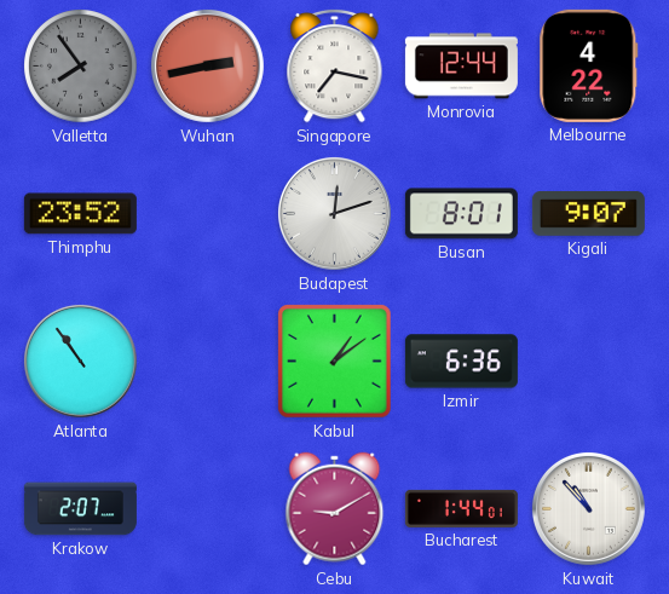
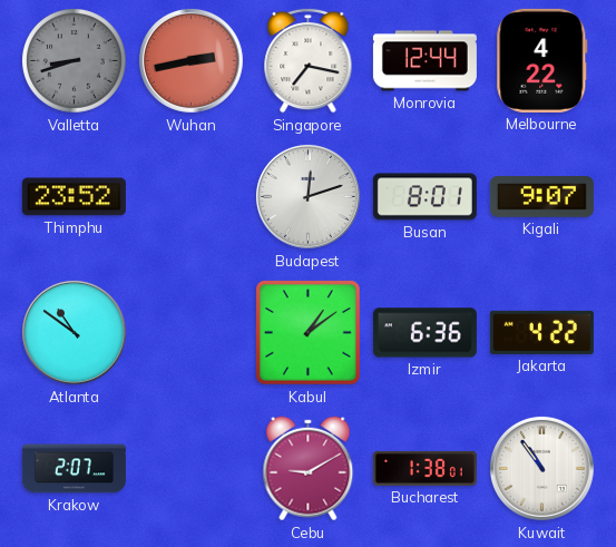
Valletta: 7:54 -> 8:42 (75, 61)
Atlanta: 10:54 -> 10:51 (74, 332)
Jakarta: none -> 4:22 (541, 332)
Bucharest: 1:44 -> 1:38 (424, 468)
Kuwait: 10:53 -> 10:54 (541, 468)
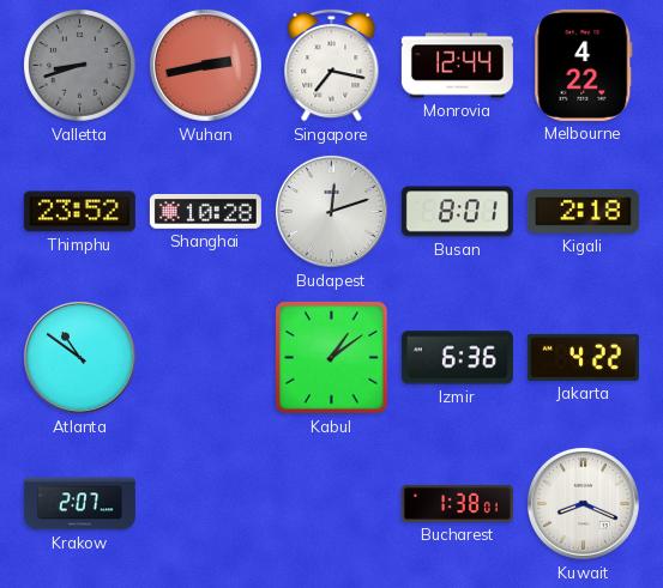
Shanghai: none -> 10:28 (205, 212)
Kigali: 9:07 -> 2:18 (583, 212)
Cebu: 9:10 -> none (309, 469)
Kuwait: 10:54 -> 8:19 (583, 503)
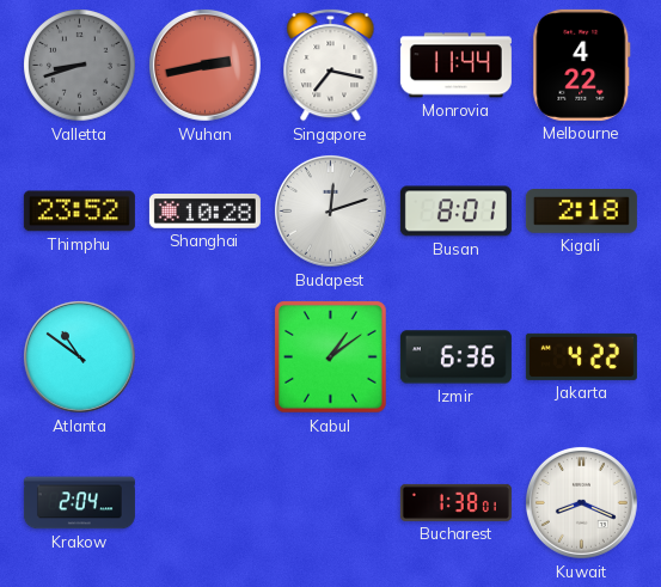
Monrovia: 12:44 -> 11:44 (455, 66)
Krakow: 2:07 -> 2:04 (79, 503)
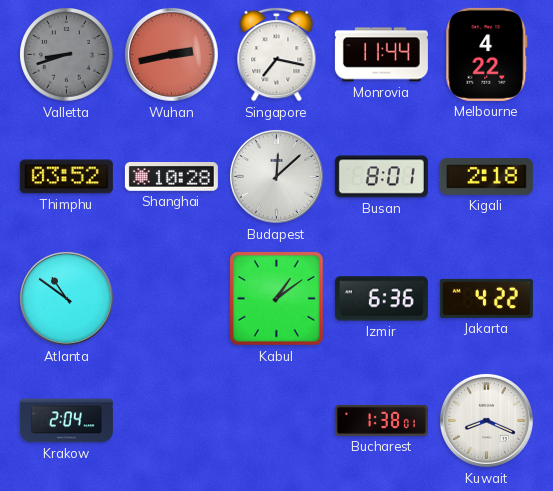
Thimphu: 23:52 -> 03:52 (66, 177)
Budapest: 12:12 -> 12:08 (276, 176)
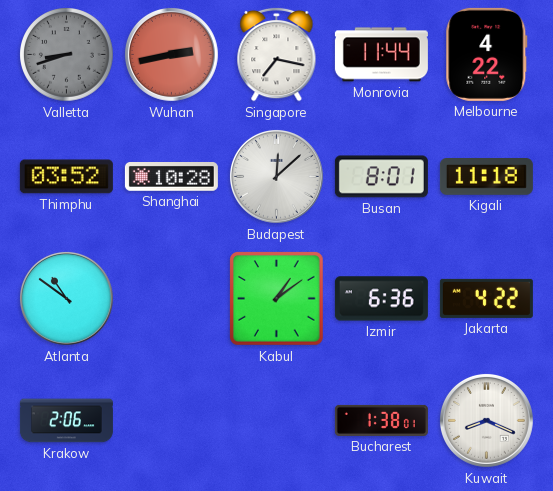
Kigali: 2:18 -> 11:18 (486, 177)
Krakow: 2:04 -> 2:06 (66, 421)
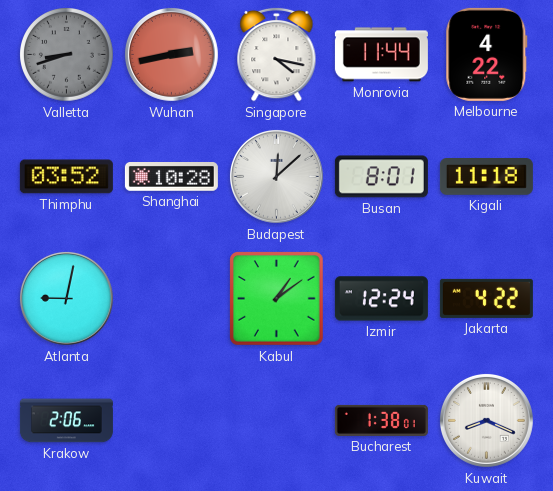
Singapore: 7:17 -> 4:17 (277, 54)
Atlanta: 10:51 -> 9:02 (66, 298)
Izmir: 6:36 -> 12:24 (381, 299)
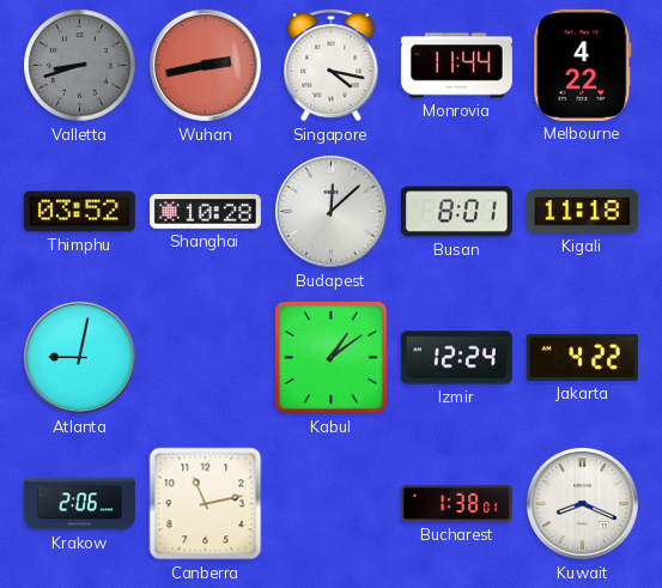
Canberra: none -> 11:13 (206, 504)
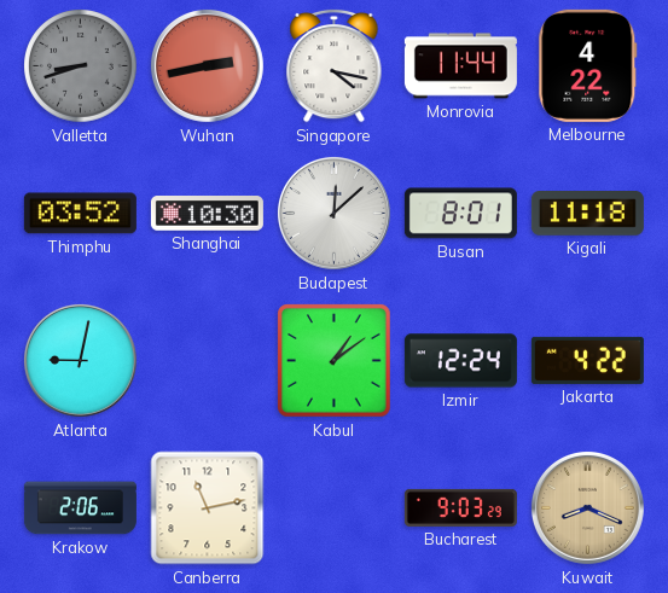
Shanghai: 10:28 -> 10:30 (207, 214)
Bucharest: 1:38 -> 9:03 (460, 507)
Kuwait dial: white -> champagne (587, 507)
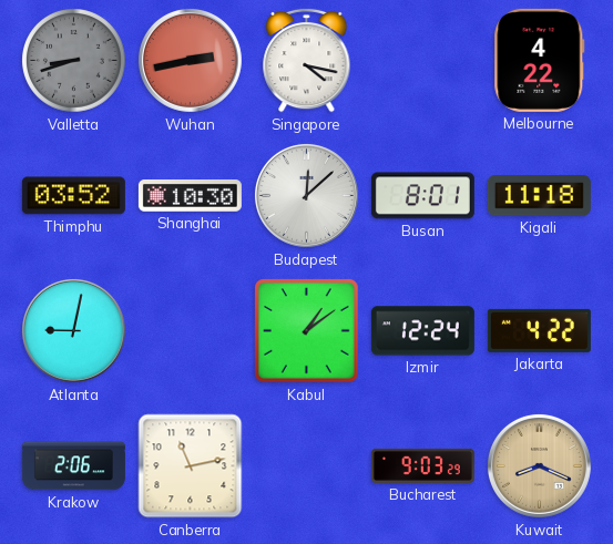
Monrovia: 11:44 -> none (460, 66)
